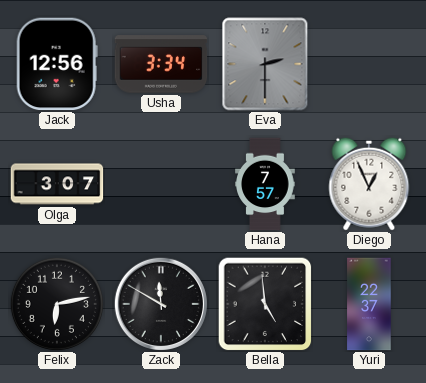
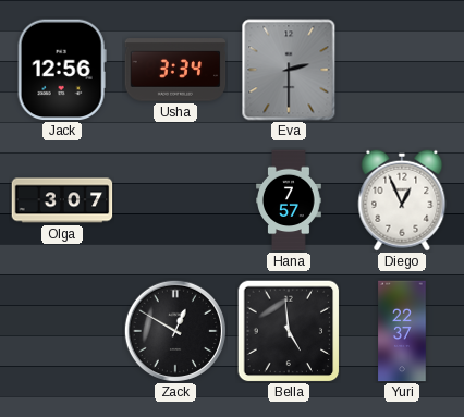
Felix: 6:13 -> none (57, 304)
Zack: 11:50 -> 12:50 (175, 331)
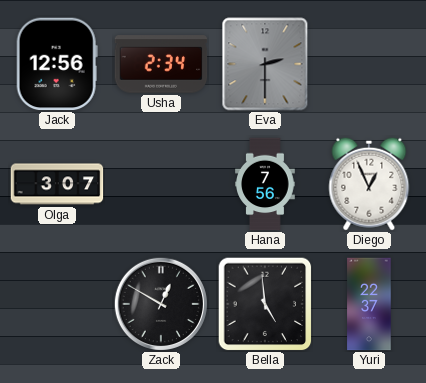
Usha: 3:34 -> 2:34 (161, 64)
Hana: 7:57 -> 7:56 (266, 184)
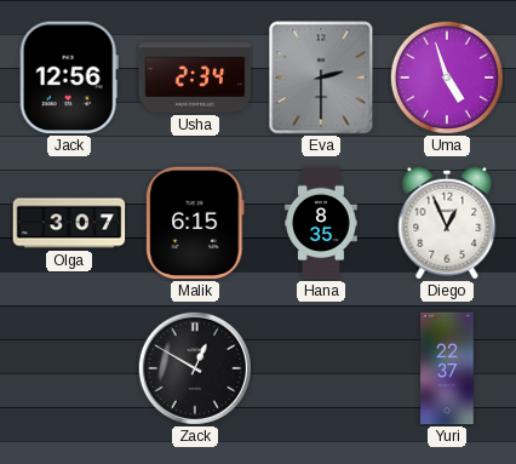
Uma: none -> 4:57 (447, 78)
Malik: none -> 6:15 (195, 223)
Hana: 7:56 -> 8:35 (322, 223)
Bella: 4:59 -> none (265, 304)
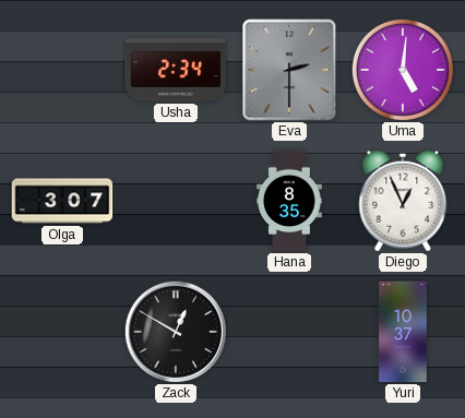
Jack: 12:56 -> none (69, 78)
Uma: 4:57 -> 5:01 (403, 70)
Malik: 6:15 -> none (195, 223)
Yuri: 22:37 -> 10:37 (403, 332)
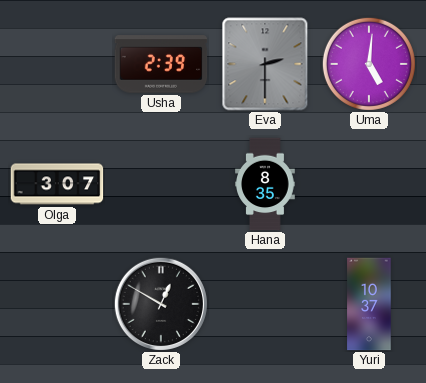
Usha: 2:34 -> 2:39 (161, 64)
Diego: 12:56 -> none (403, 201)
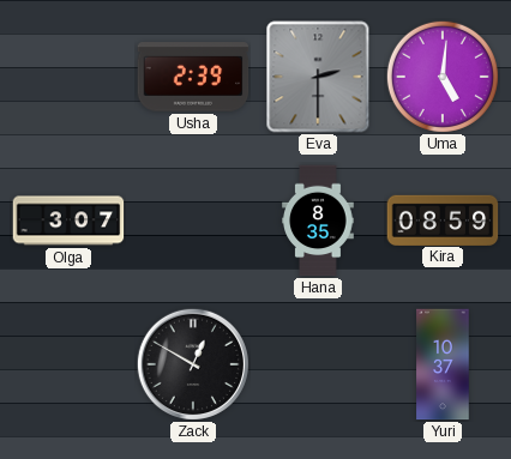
Kira: none -> 08:59 (443, 219)
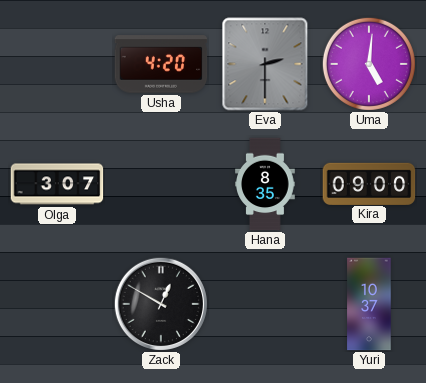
Usha: 2:39 -> 4:20 (161, 64)
Kira: 08:59 -> 09:00 (369, 183)
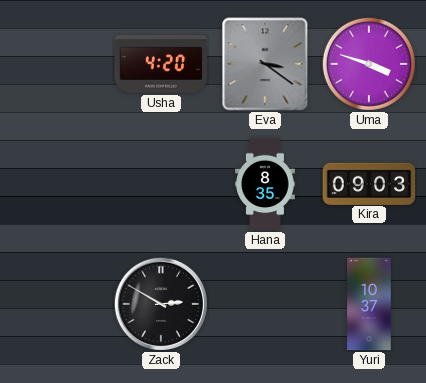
Eva: 2:30 -> 3:21 (265, 64)
Uma: 5:01 -> 3:48 (369, 64)
Olga: 3:07 -> none (57, 184)
Kira: 09:00 -> 09:03 (369, 183)
Zack: 12:50 -> 2:50 (161, 304)
